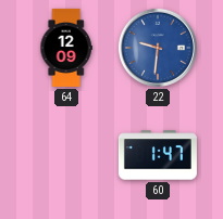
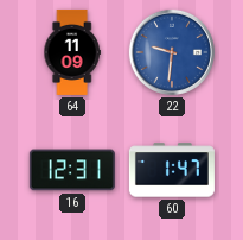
64: 12:09 -> 11:09 (72, 52)
16: none -> 12:31 (72, 170)
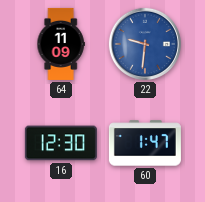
16: 12:31 -> 12:30 (61, 143)
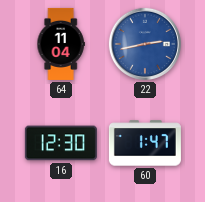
64: 11:09 -> 11:04 (61, 44)
22: 9:31 -> 2:43 (145, 44)
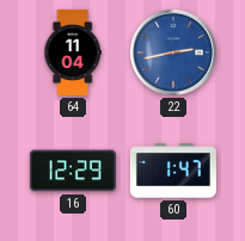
16: 12:30 -> 12:29 (73, 171)
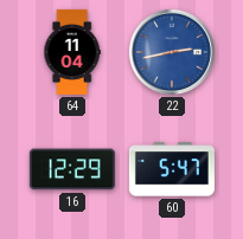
60: 1:47 -> 5:47 (172, 169)
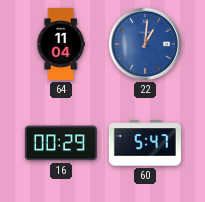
22: 2:43 -> 1:01 (145, 44)
16: 12:29 -> 00:29 (61, 143)
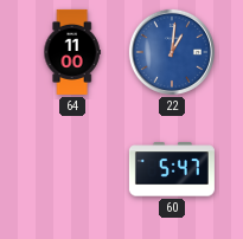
64: 11:04 -> 11:00 (72, 52)
16: 00:29 -> none (61, 143)
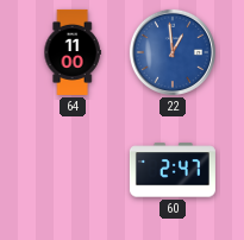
22: 1:01 -> 12:59 (173, 52)
60: 5:47 -> 2:47 (173, 170)
